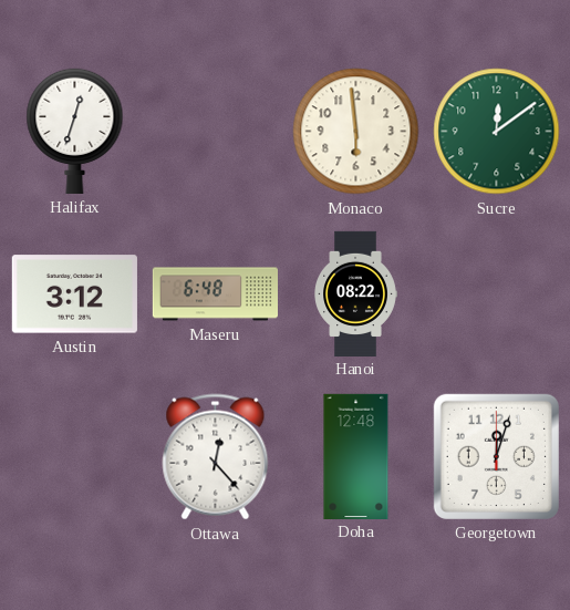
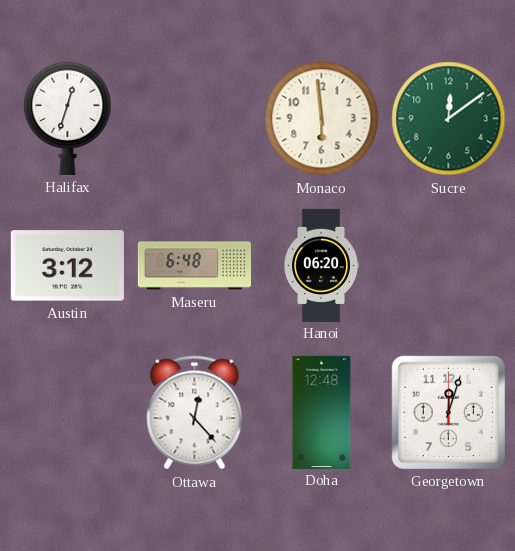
Hanoi: 08:22 -> 06:20 (321, 265)
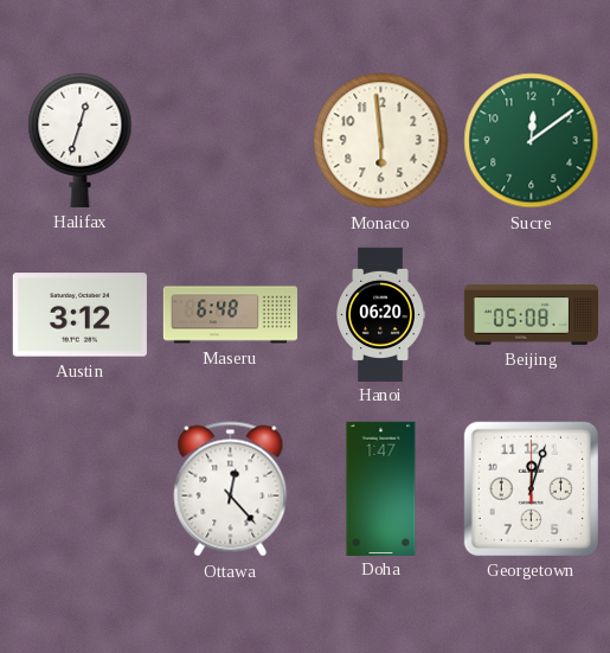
Beijing: none -> 05:08 (531, 315)
Doha: 12:48 -> 1:47 (381, 488)
